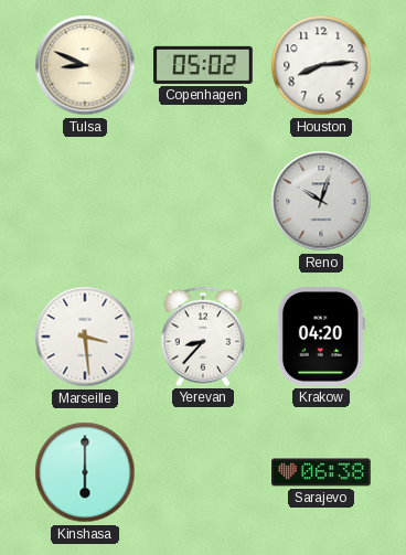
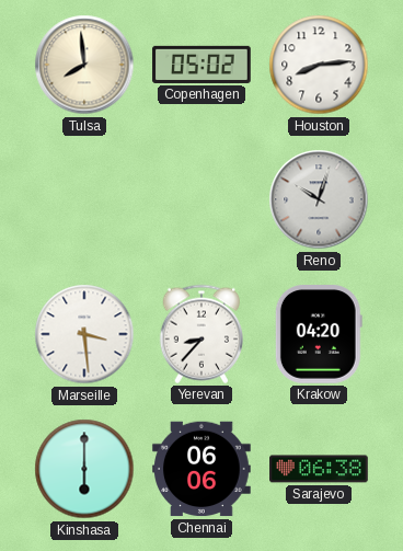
Tulsa: 8:49 -> 7:59 (84, 65)
Chennai: none -> 06:06 (201, 469)
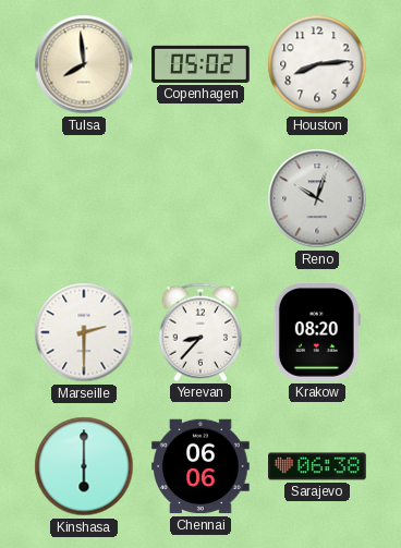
Marseille: 3:29 -> 2:30 (84, 332)
Krakow: 04:20 -> 08:20 (317, 333)
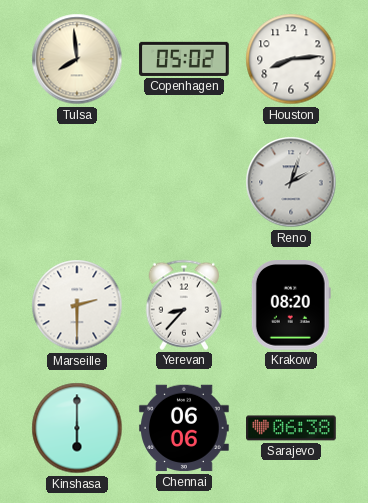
Reno: 10:03 -> 2:03 (291, 182)
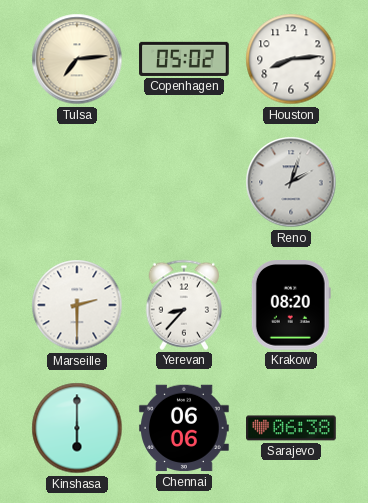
Tulsa: 7:59 -> 7:14 (77, 59)
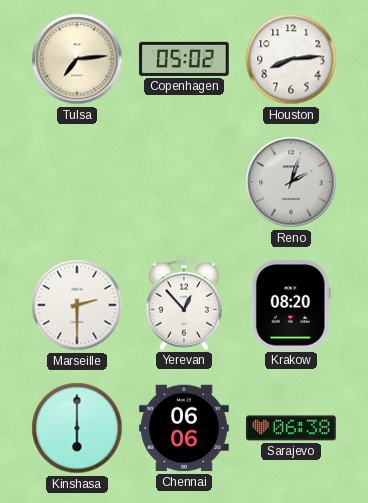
Yerevan: 8:37 -> 12:53 (183, 305)
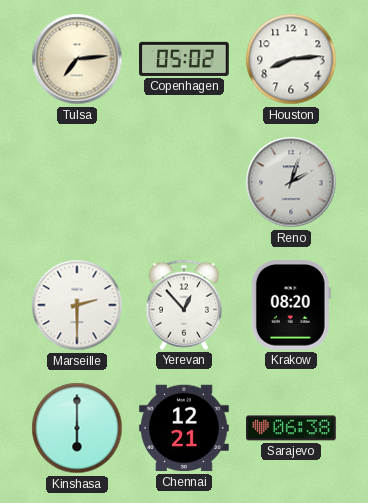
Chennai: 06:06 -> 12:21 (184, 428)
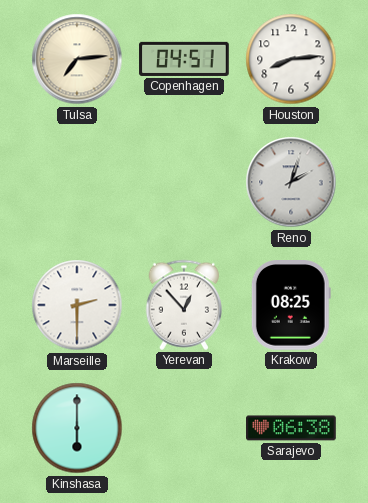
Copenhagen: 05:02 -> 04:51 (184, 59)
Krakow: 08:20 -> 08:25 (291, 306)
Chennai: 12:21 -> none (184, 428)
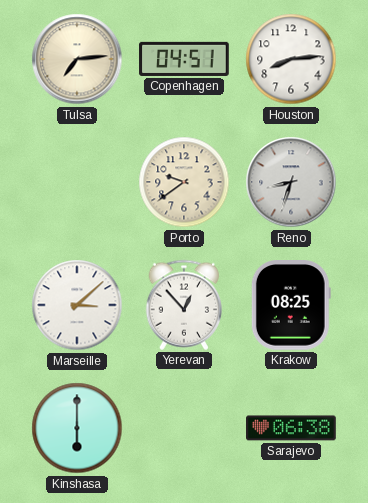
Porto: none -> 9:39 (184, 182)
Reno: 2:03 -> 8:33 (291, 182)
Marseille: 2:30 -> 3:08 (77, 305)
